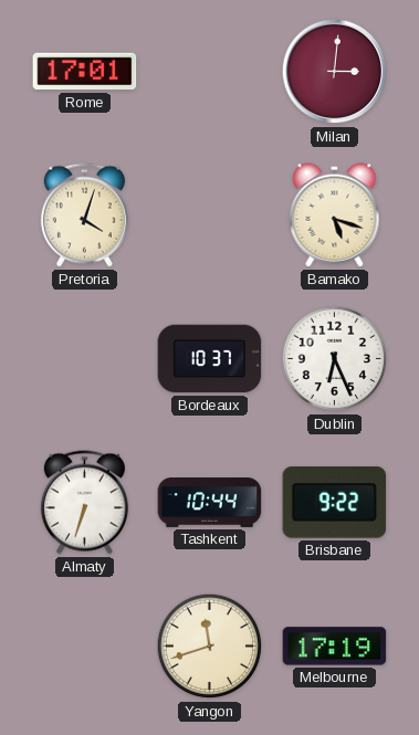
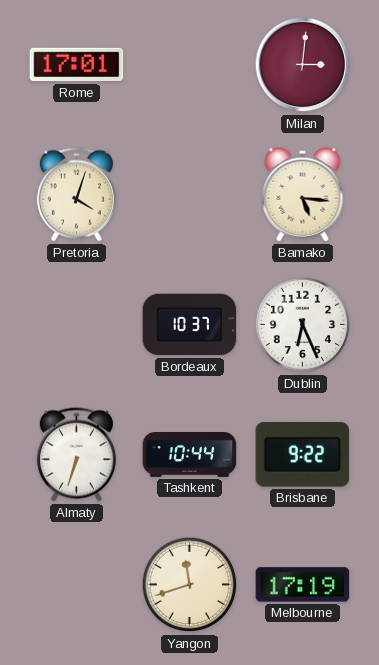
Bamako: 5:18 -> 5:16 (303, 195)
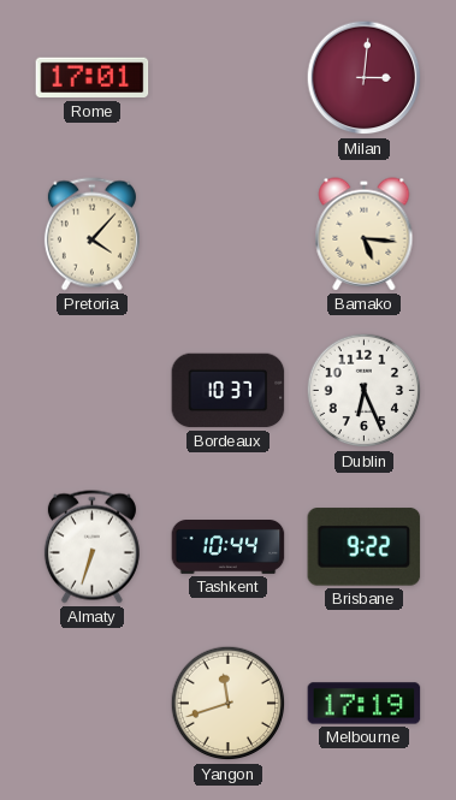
Pretoria: 4:03 -> 4:07 (91, 235)
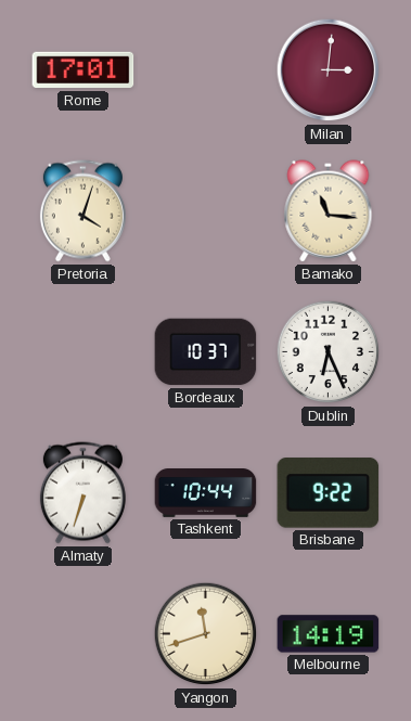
Pretoria: 4:07 -> 4:03 (82, 211)
Bamako: 5:16 -> 11:16 (329, 211)
Melbourne: 17:19 -> 14:19 (329, 634)
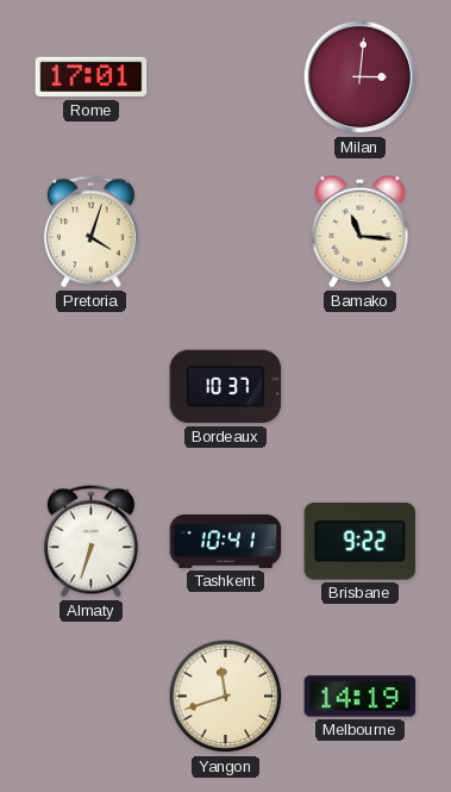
Dublin: 6:26 -> none (329, 352)
Tashkent: 10:44 -> 10:41 (226, 542)
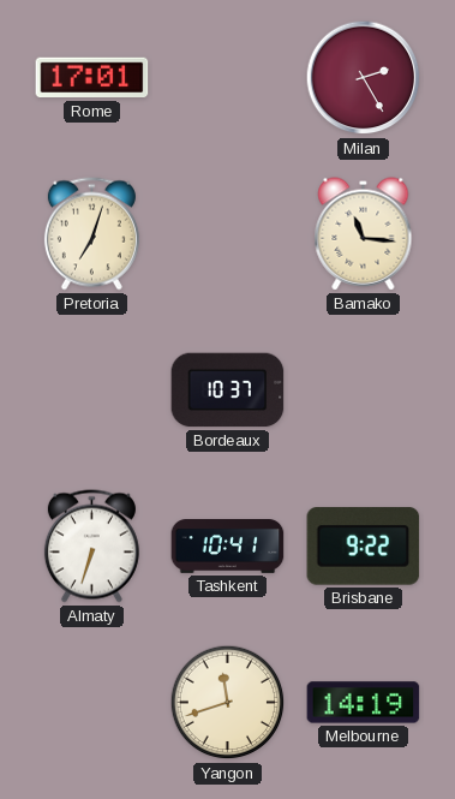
Milan: 3:01 -> 2:25 (364, 78)
Pretoria: 4:03 -> 7:03 (91, 234)
